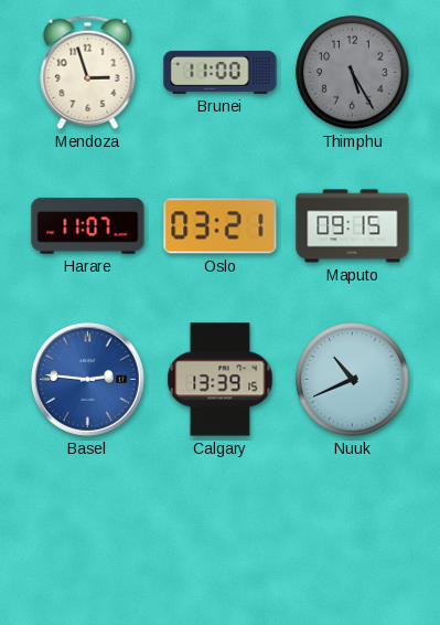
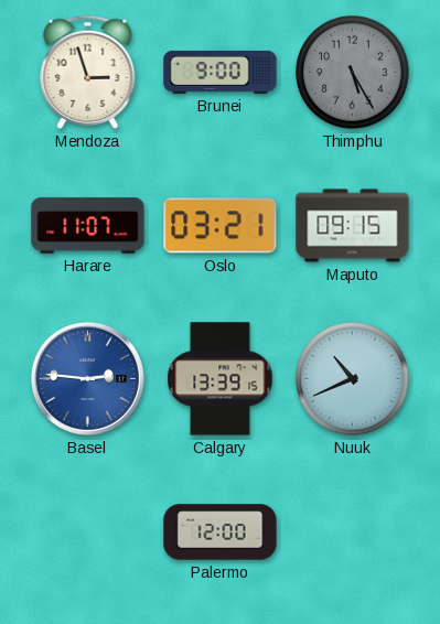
Brunei: 11:00 -> 9:00 (221, 72)
Palermo: none -> 12:00 (221, 532)
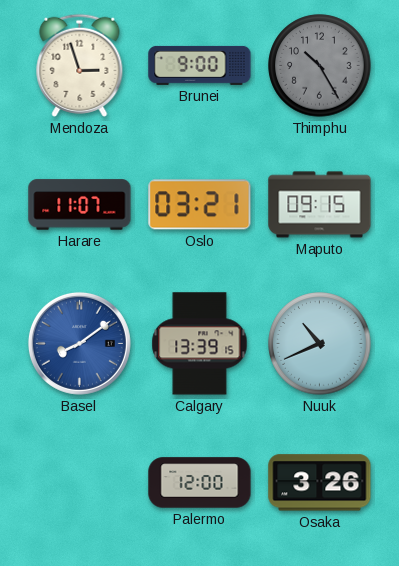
Thimphu: 5:25 -> 10:25 (320, 66)
Basel: 2:46 -> 8:09 (79, 343)
Osaka: none -> 3:26 (320, 483)
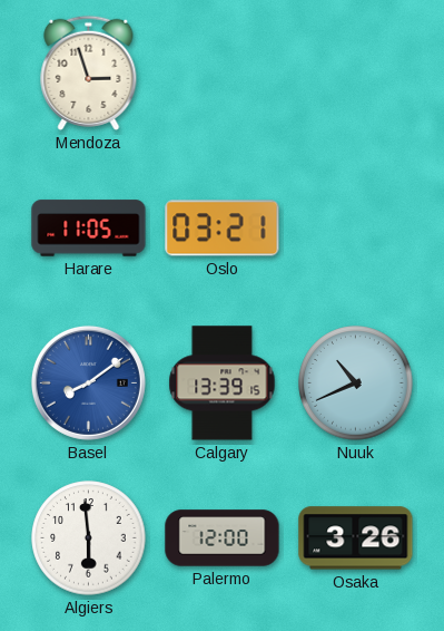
Brunei: 9:00 -> none (200, 65)
Thimphu: 10:25 -> none (320, 66)
Harare: 11:07 -> 11:05 (89, 229)
Maputo: 09:15 -> none (320, 205)
Algiers: none -> 5:59 (89, 538)
